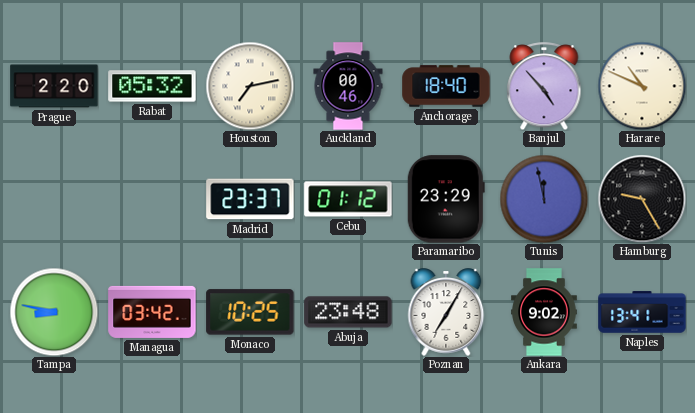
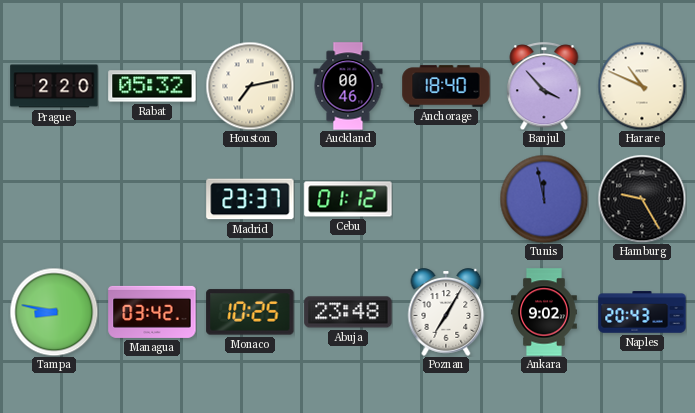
Banjul: 4:53 -> 3:53 (544, 86)
Paramaribo: 23:29 -> none (446, 199)
Naples: 13:41 -> 20:43 (642, 312)
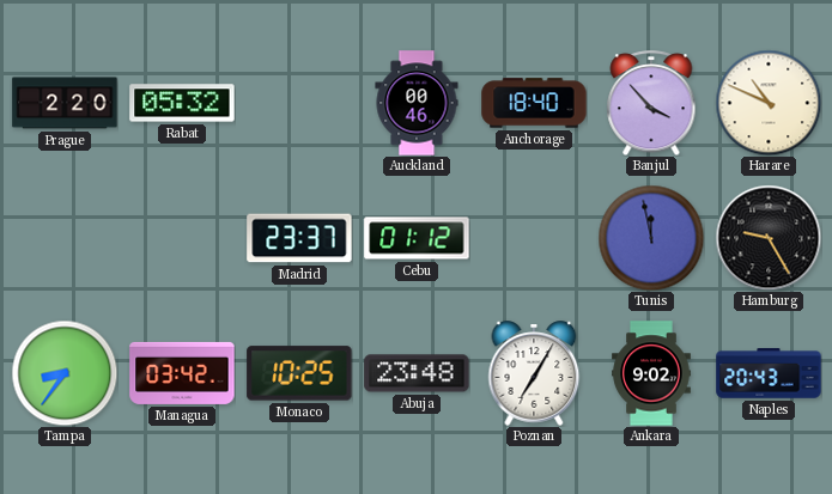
Houston: 7:13 -> none (250, 86)
Tampa: 8:47 -> 8:36 (65, 373)
